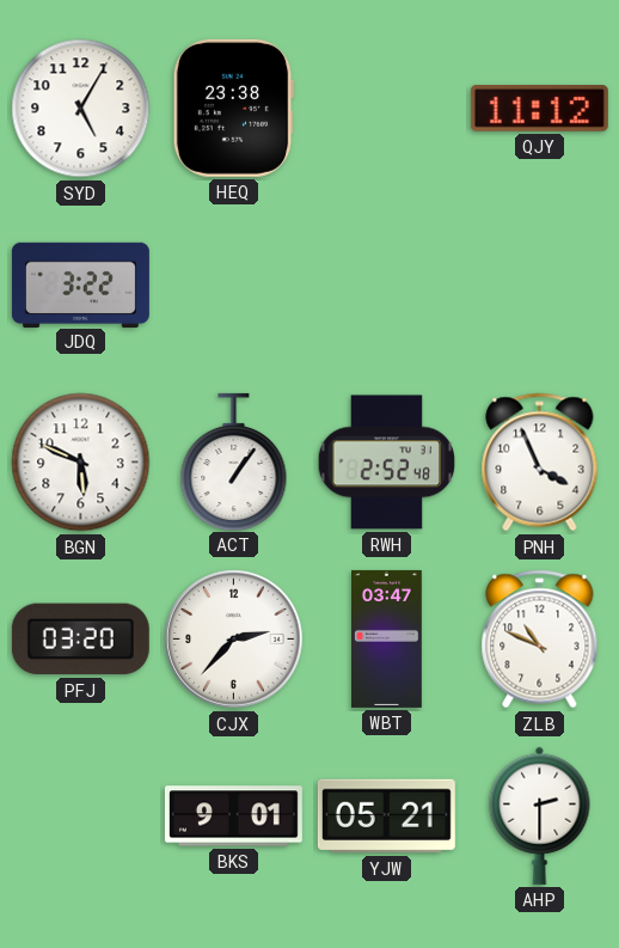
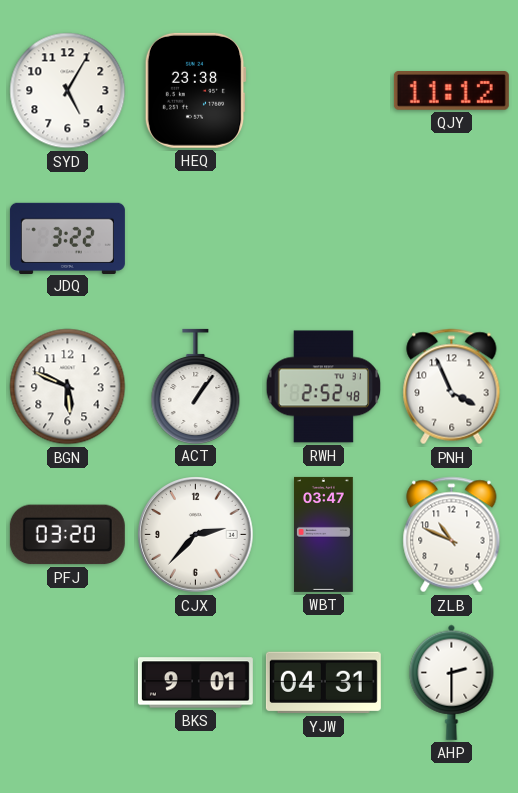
YJW: 05:21 -> 04:31 (323, 683)
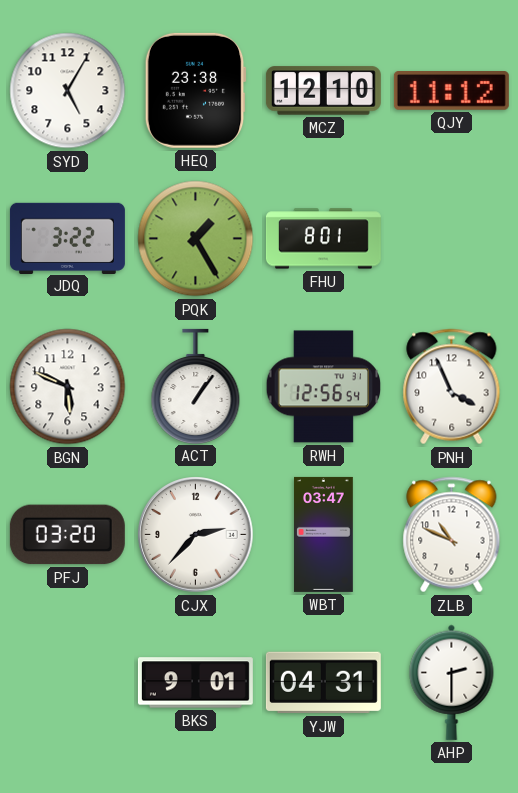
MCZ: none -> 12:10 (323, 91)
PQK: none -> 1:25 (196, 239)
FHU: none -> 8:01 (323, 239)
RWH: 2:52 -> 12:56 (324, 387)
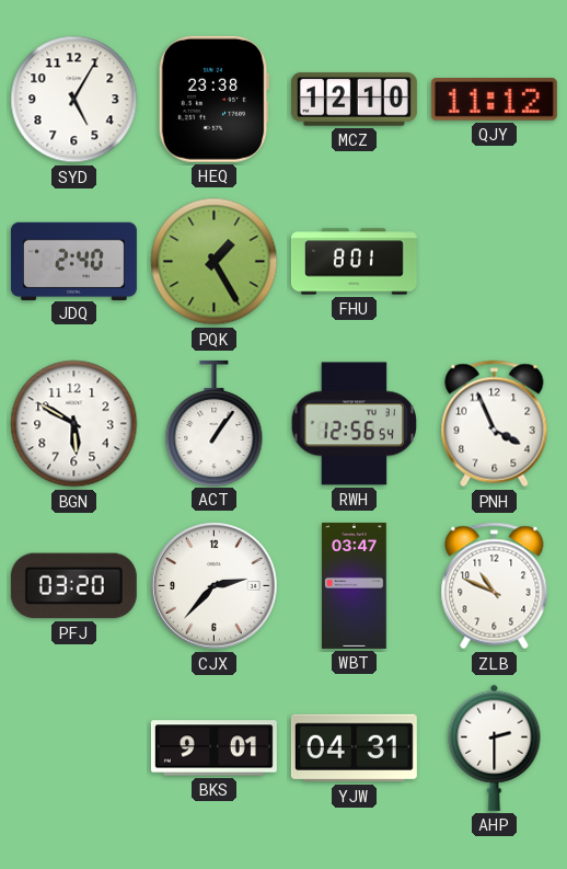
JDQ: 3:22 -> 2:40 (73, 261)
BGN: 5:49 -> 5:50 (74, 424)
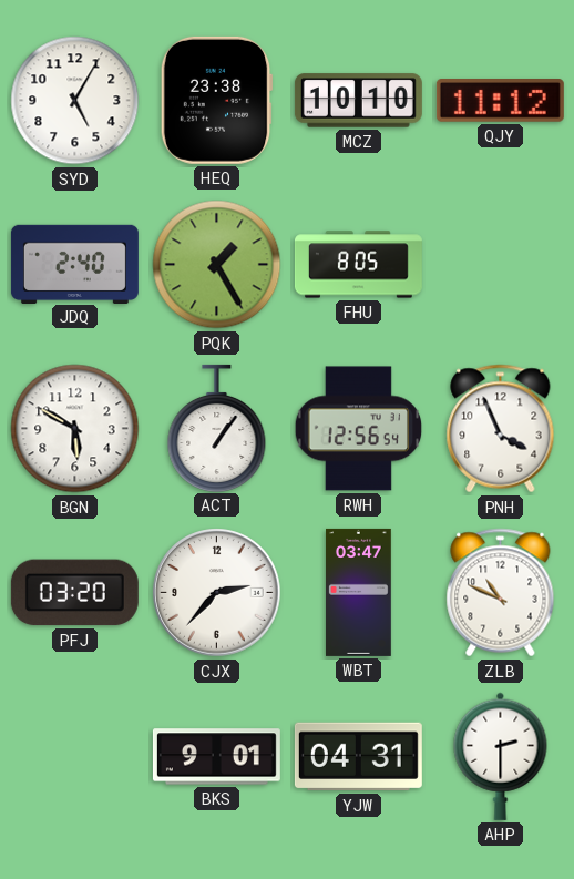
MCZ: 12:10 -> 10:10 (358, 101)
FHU: 8:01 -> 8:05 (358, 265)
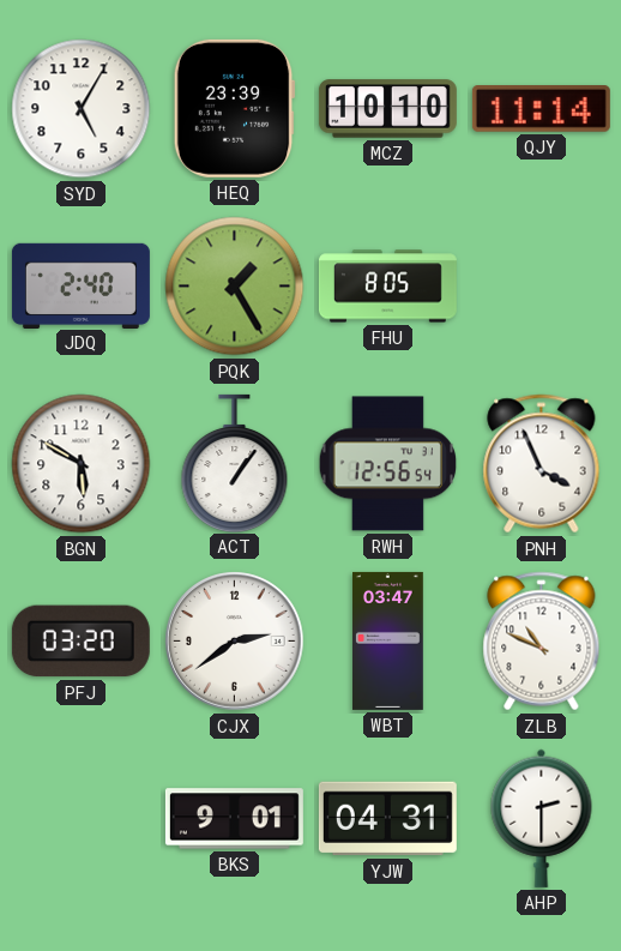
HEQ: 23:38 -> 23:39 (234, 108)
QJY: 11:12 -> 11:14 (541, 109)
CJX: 2:37 -> 2:39 (235, 642)
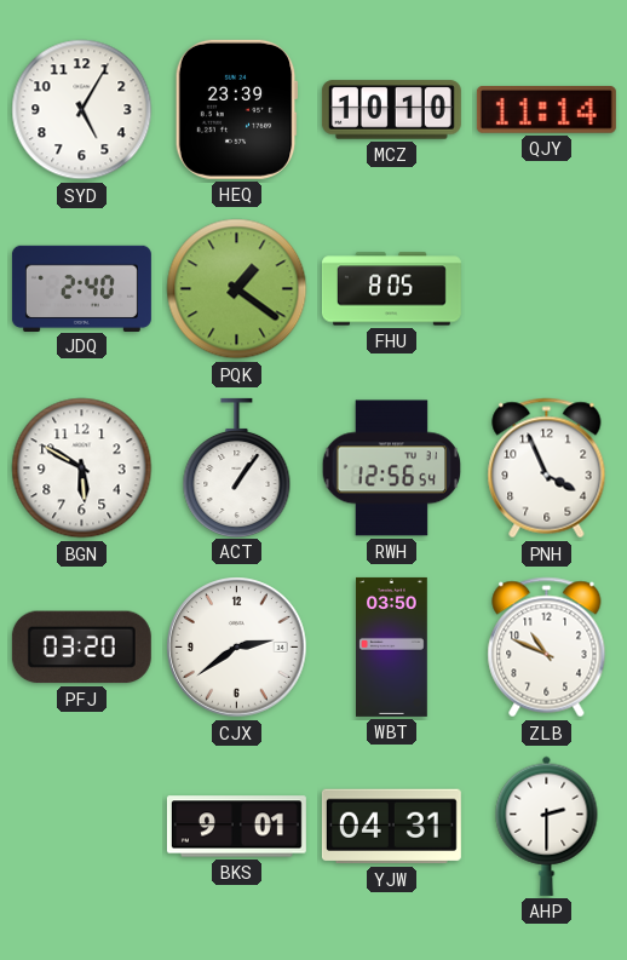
PQK: 1:25 -> 1:21 (237, 289)
WBT: 03:47 -> 03:50 (392, 646)
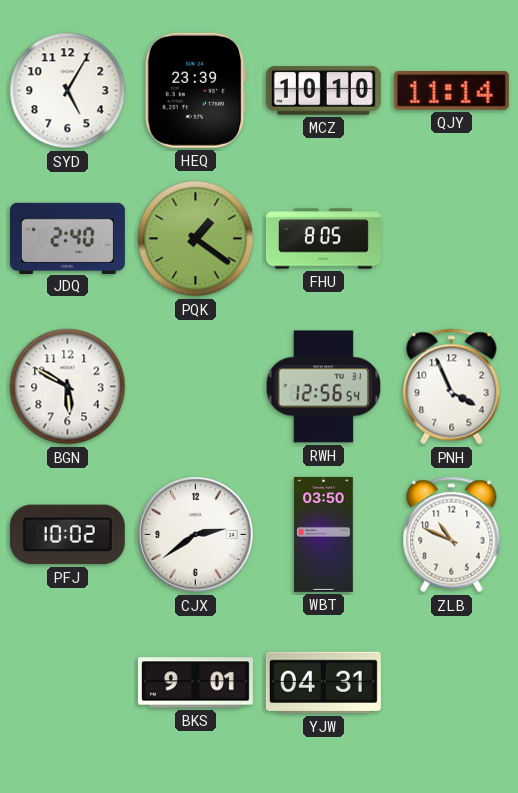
ACT: 1:06 -> none (237, 467)
PFJ: 03:20 -> 10:02 (67, 535)
AHP: 2:30 -> none (547, 826)
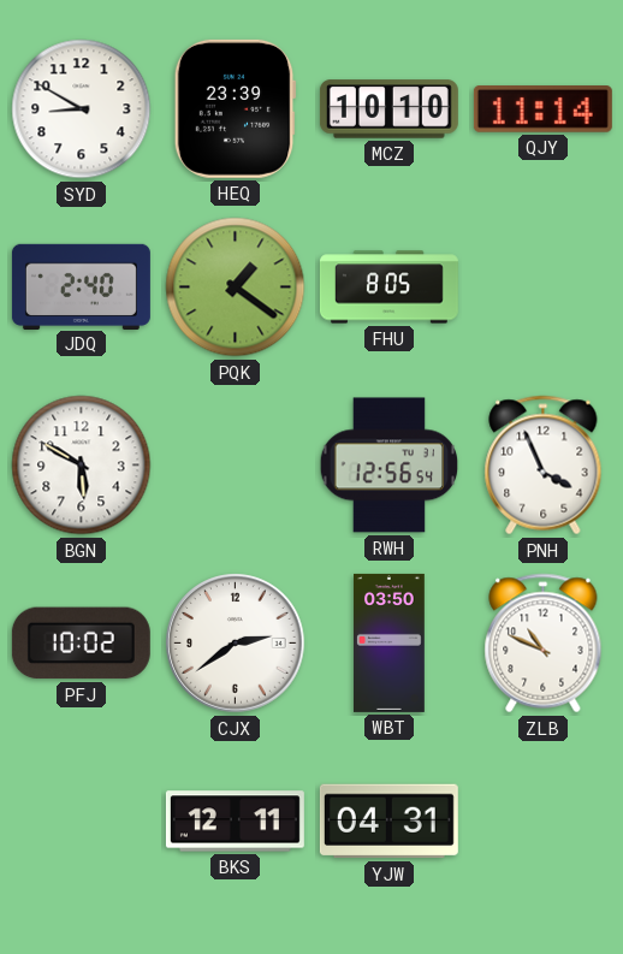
SYD: 5:05 -> 8:50 (82, 109)
BKS: 9:01 -> 12:11 (235, 822)
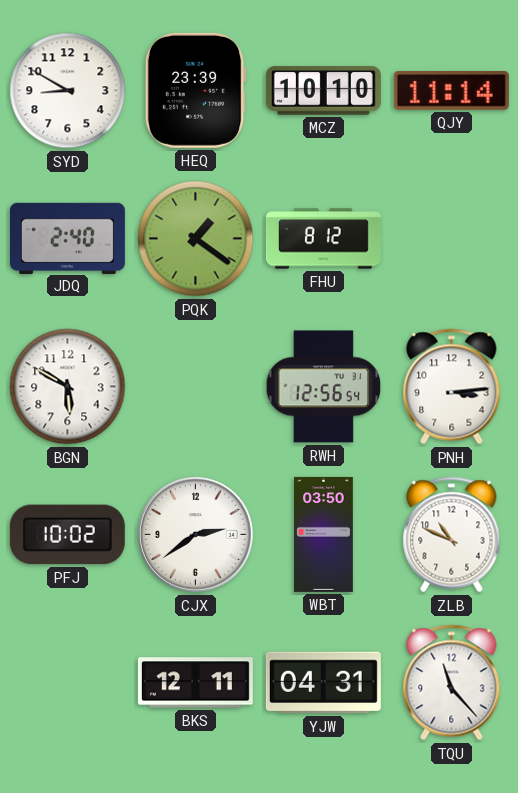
FHU: 8:05 -> 8:12 (323, 239)
PNH: 3:56 -> 3:14 (452, 387)
TQU: none -> 11:23 (452, 683)
